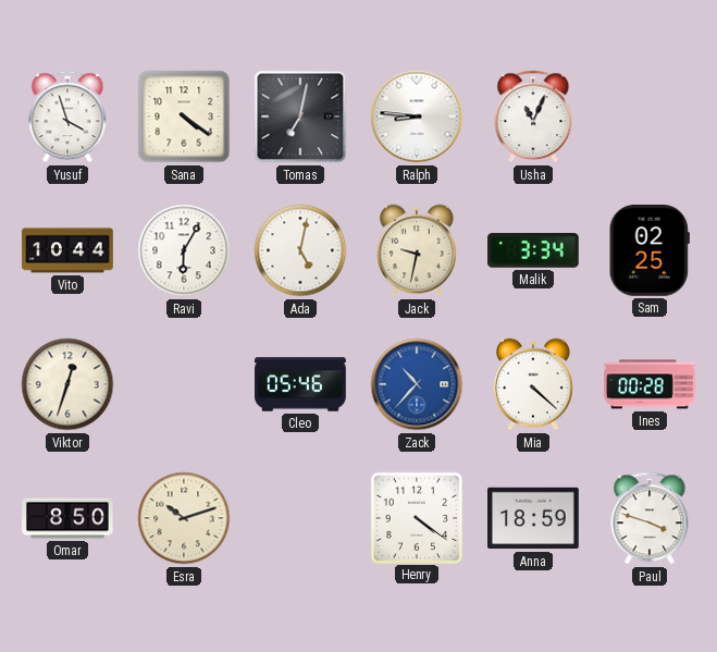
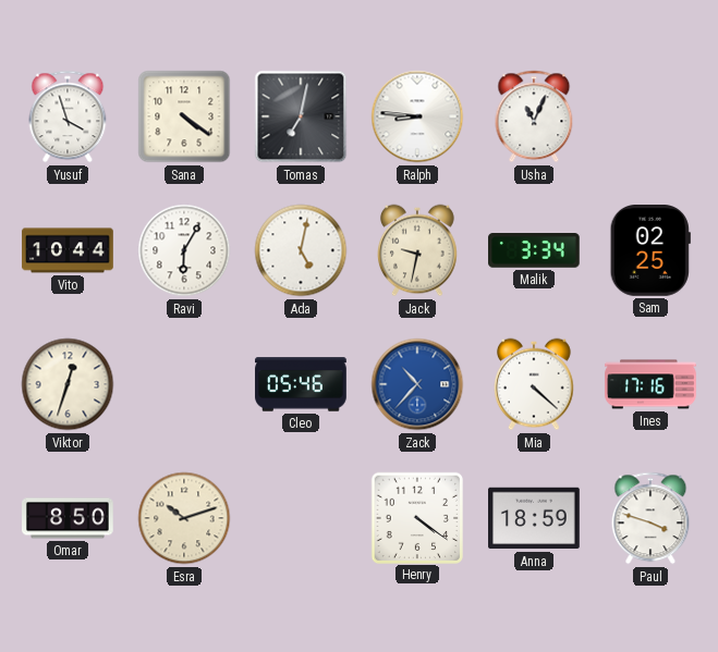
Ines: 00:28 -> 17:16 (652, 384)
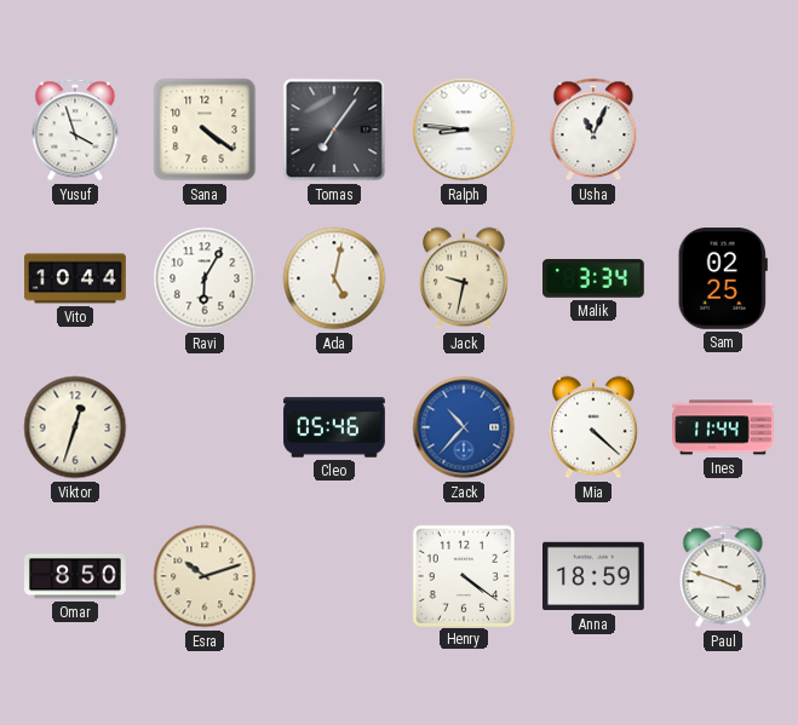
Tomas: 7:02 -> 7:06 (334, 130)
Ines: 17:16 -> 11:44 (724, 427)
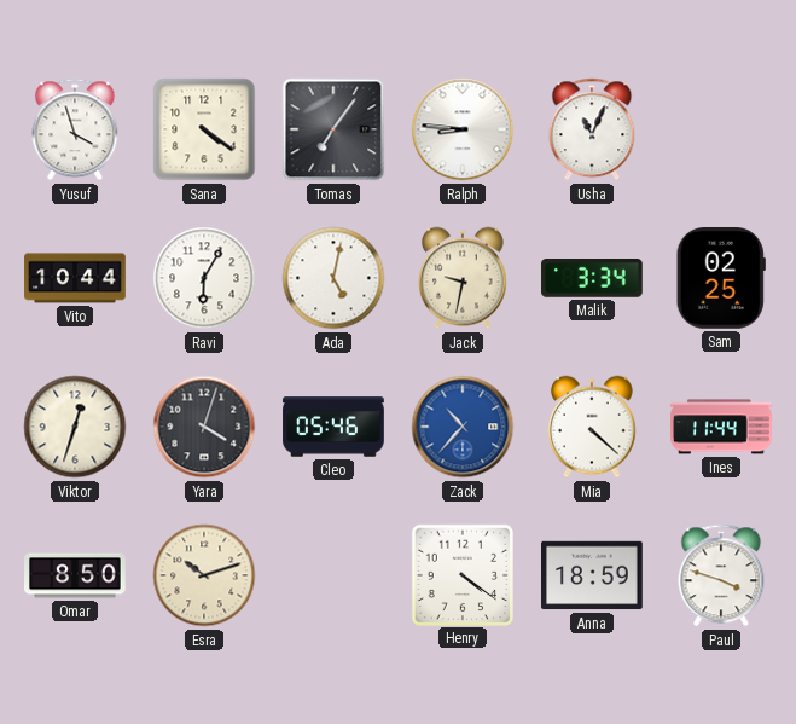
Yara: none -> 4:03 (204, 427)
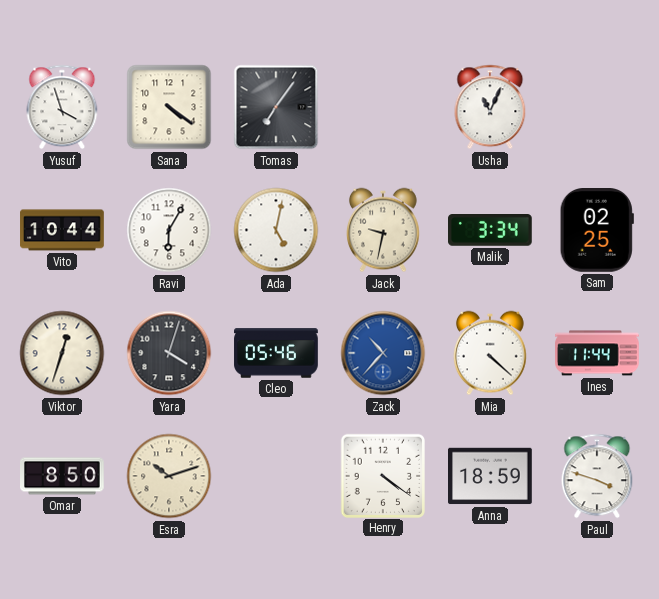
Ralph: 8:46 -> none (463, 129)
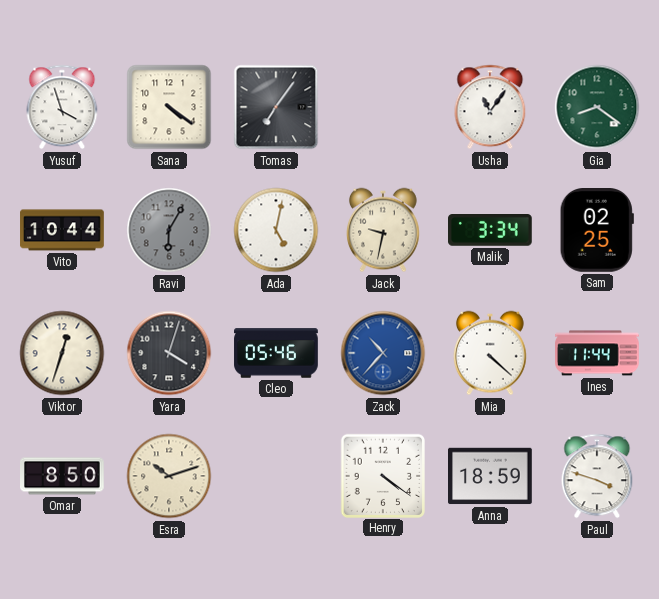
Usha: 11:04 -> 11:06 (490, 107)
Gia: none -> 8:21 (597, 107)
Ravi dial: white -> grey (169, 230)
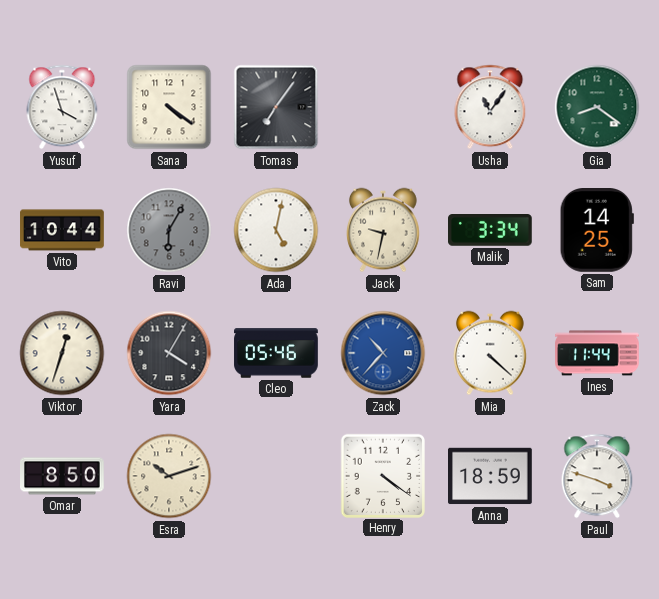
Sam: 02:25 -> 14:25 (597, 231)
Yara: 4:03 -> 4:05 (169, 353)
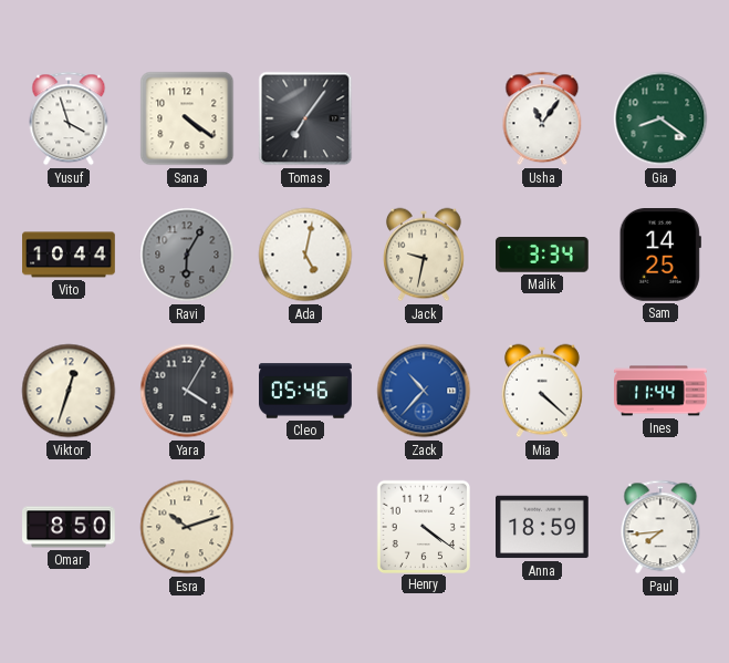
Paul: 3:48 -> 7:44 (660, 527)
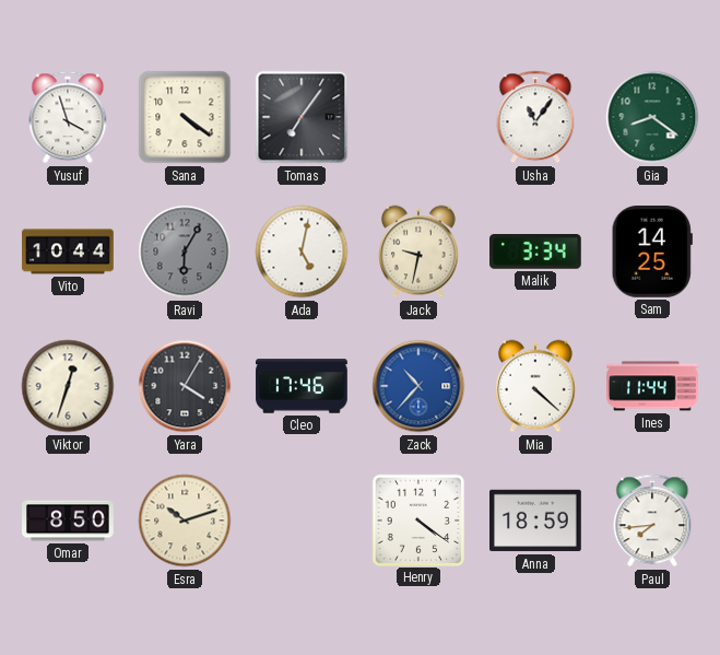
Cleo: 05:46 -> 17:46 (302, 386)
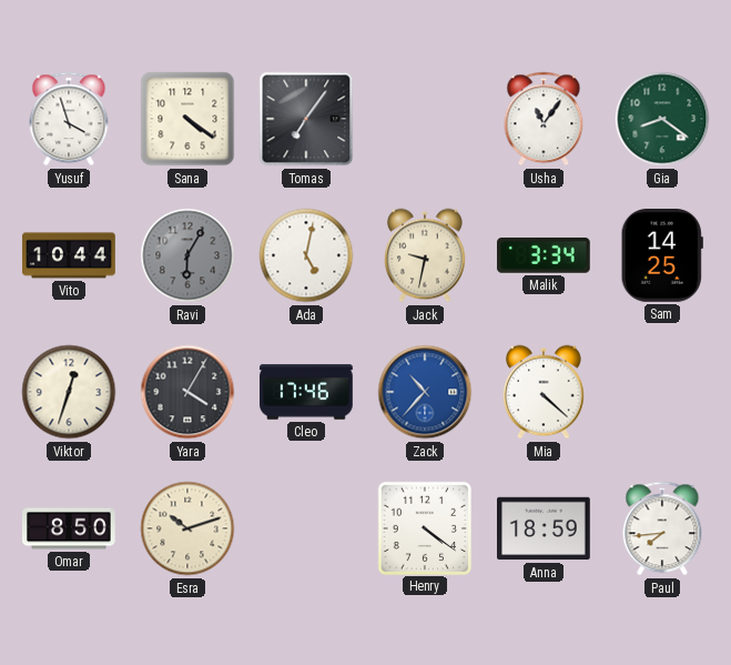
Ines: 11:44 -> none (653, 386)
